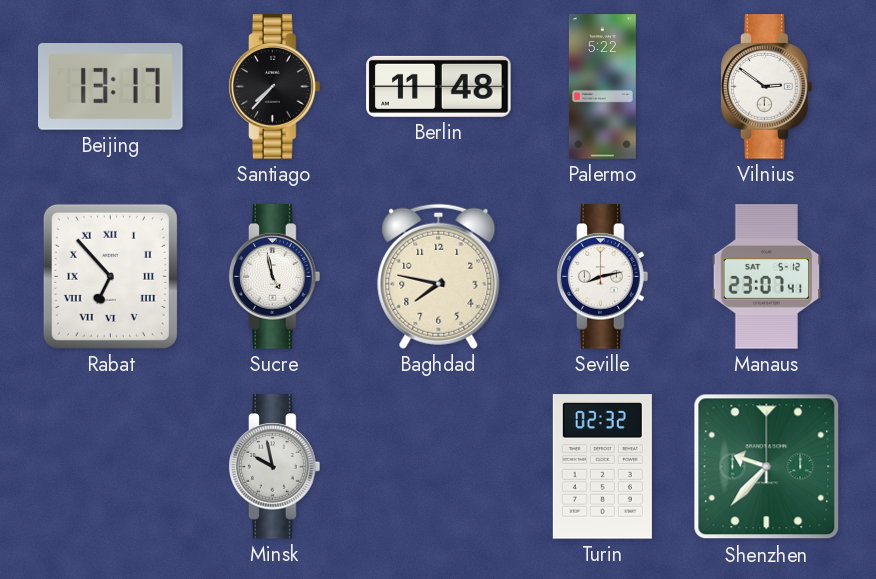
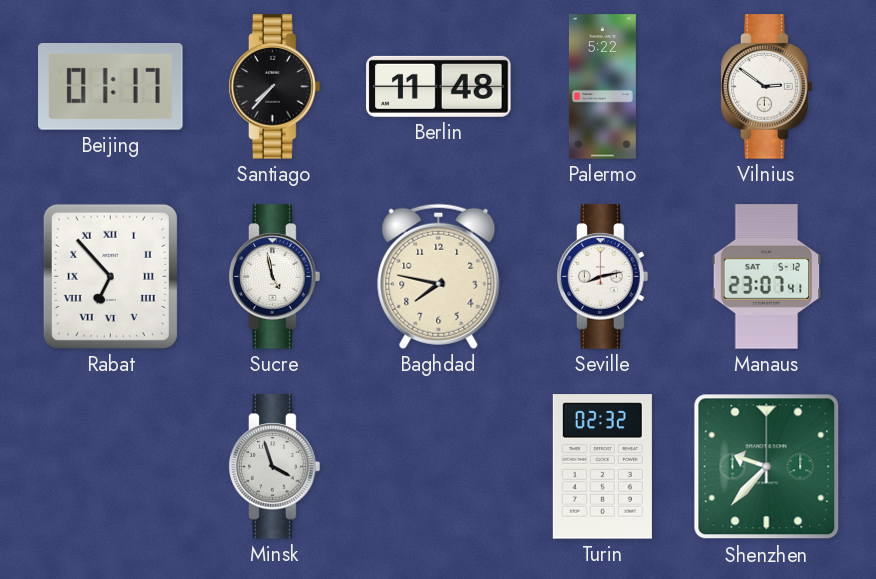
Beijing: 13:17 -> 01:17 (111, 87)
Minsk: 9:58 -> 3:57 (275, 467)
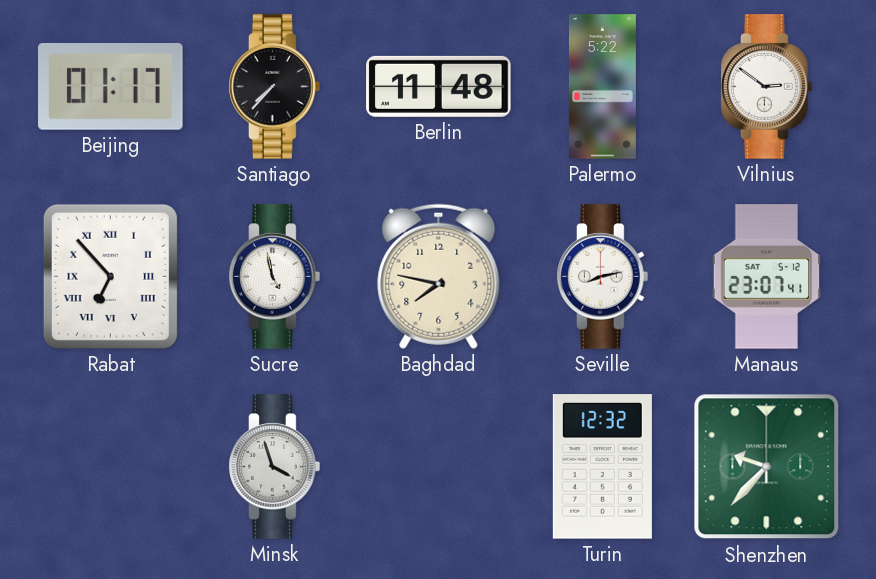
Turin: 02:32 -> 12:32 (602, 467)
